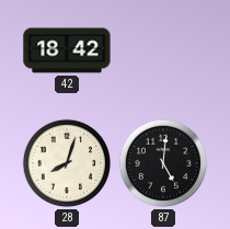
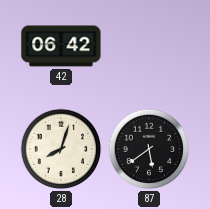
42: 18:42 -> 06:42 (61, 46)
87: 5:01 -> 5:39 (149, 149)
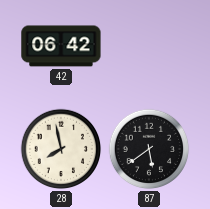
28: 8:03 -> 7:58 (61, 149)
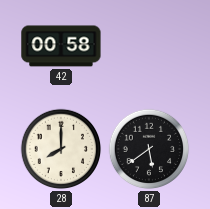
42: 06:42 -> 00:58 (61, 46)
28: 7:58 -> 8:00 (61, 149)
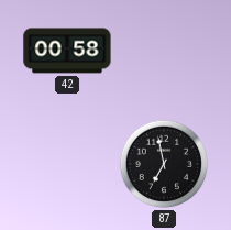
28: 8:00 -> none (61, 149)
87: 5:39 -> 6:58 (164, 164)
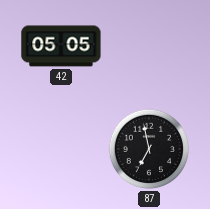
42: 00:58 -> 05:05 (61, 46)
